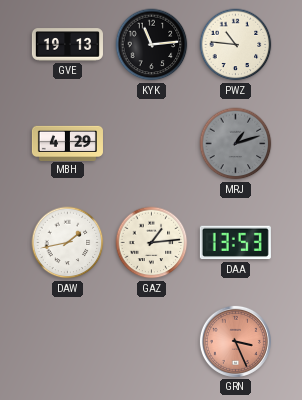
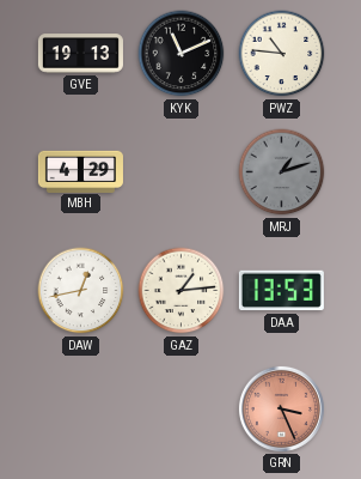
KYK: 11:14 -> 11:11 (182, 54)
DAW: 1:43 -> 12:43 (81, 291)
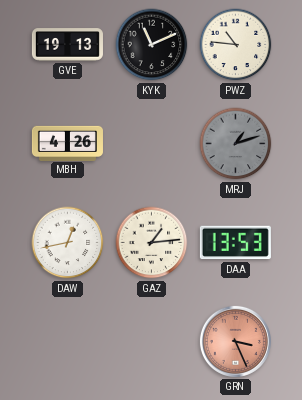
MBH: 4:29 -> 4:26 (67, 143)
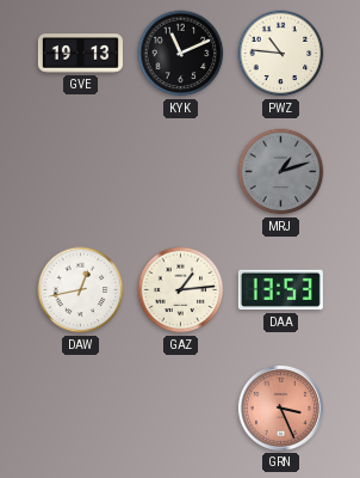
MBH: 4:26 -> none (67, 143)
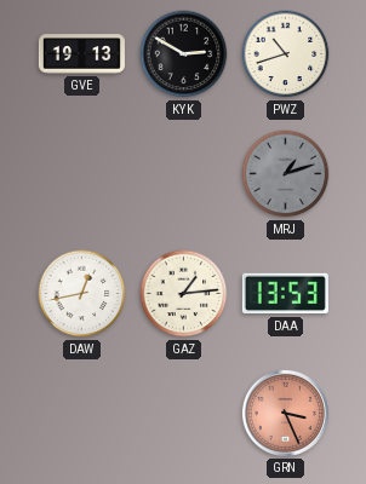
KYK: 11:11 -> 2:50 (184, 54)
PWZ: 10:46 -> 10:42 (286, 54)
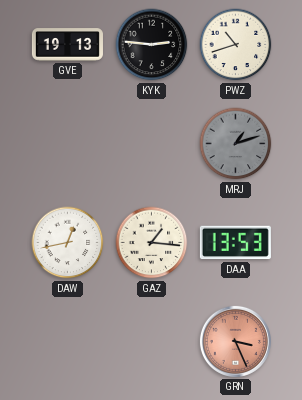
KYK: 2:50 -> 2:46 (152, 45)
GAZ: 1:14 -> 1:16 (152, 243)
